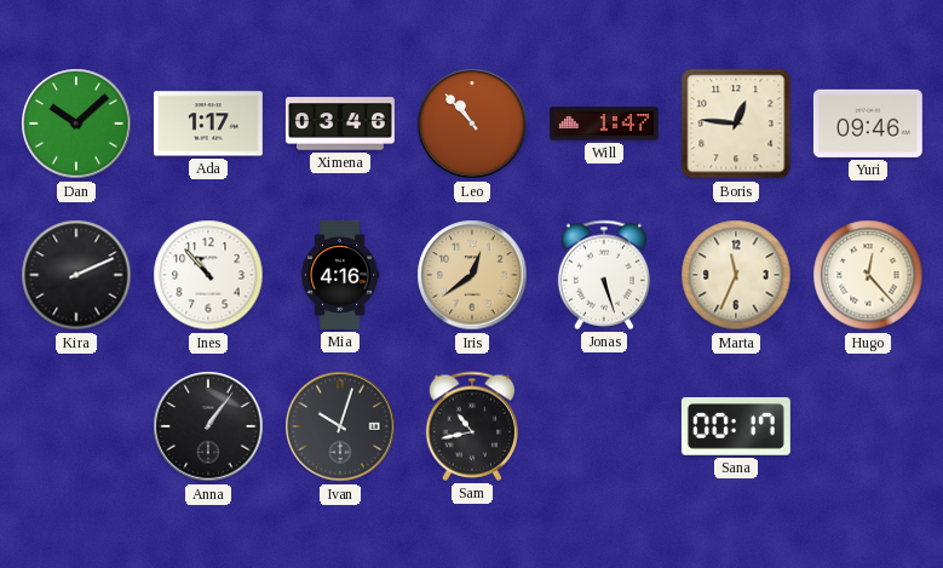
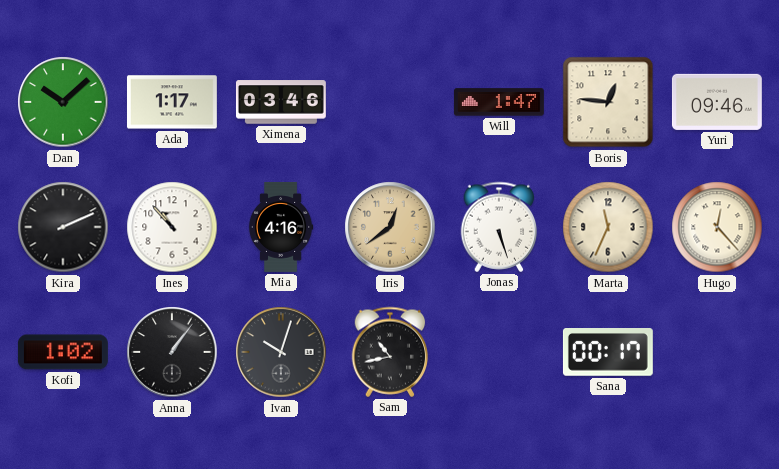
Leo: 10:53 -> none (472, 124)
Kofi: none -> 1:02 (63, 352)
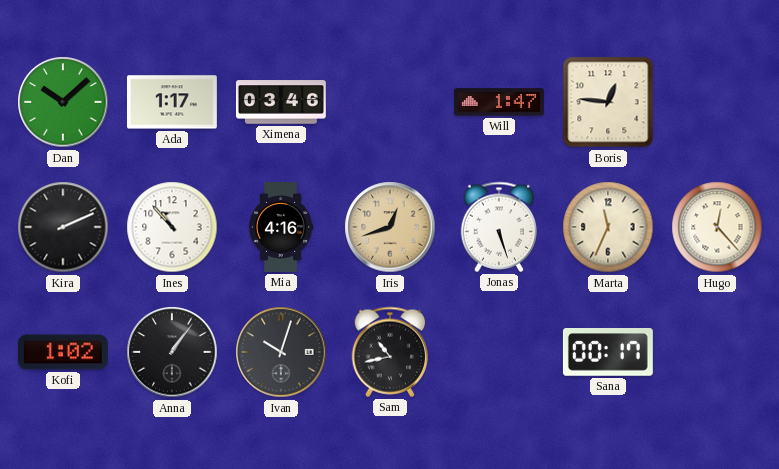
Yuri: 09:46 -> none (717, 102)
Iris: 12:39 -> 12:42 (390, 227)
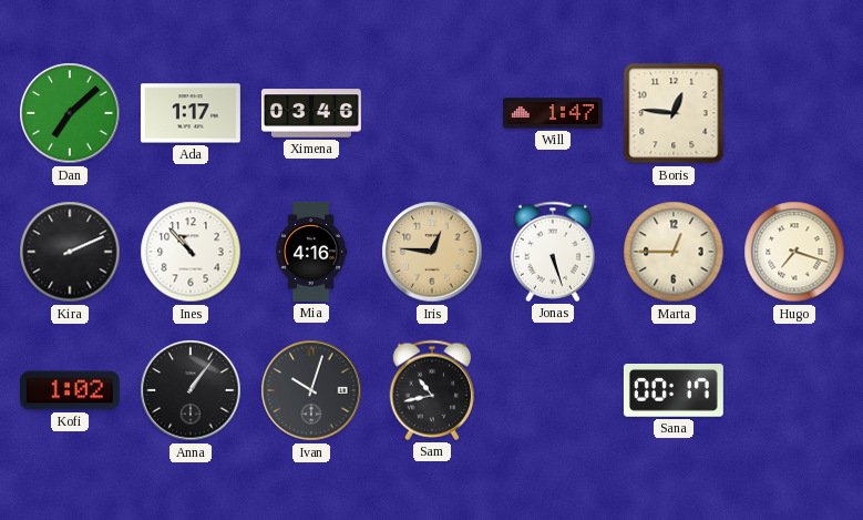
Dan: 10:08 -> 7:08 (70, 113)
Iris: 12:42 -> 12:46 (432, 252)
Marta: 11:34 -> 12:45 (674, 252)
Hugo: 12:23 -> 7:18 (794, 252)
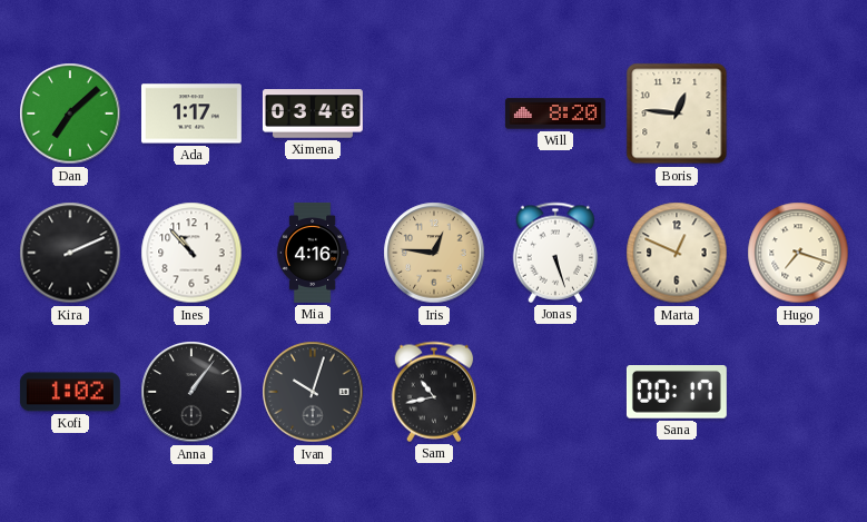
Will: 1:47 -> 8:20 (555, 114)
Marta: 12:45 -> 12:49 (677, 253)
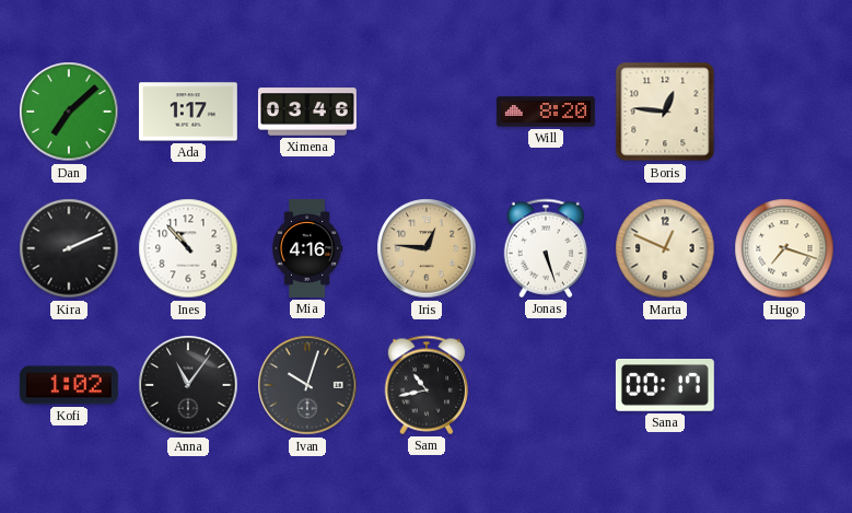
Anna: 1:06 -> 11:06 (188, 385)
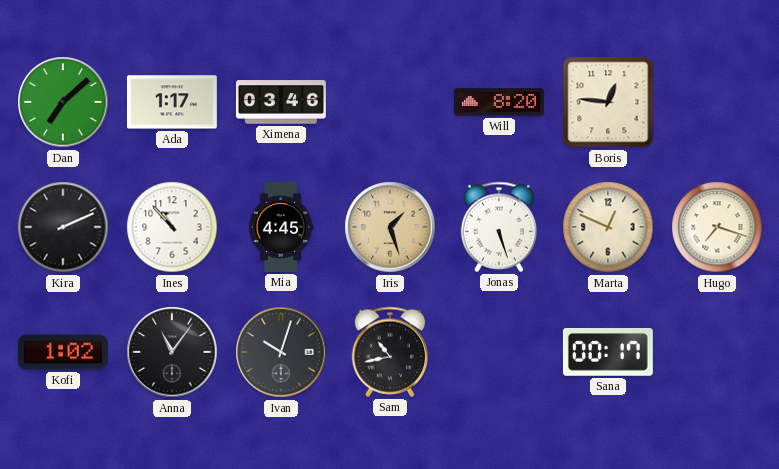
Mia: 4:16 -> 4:45 (281, 227)
Iris: 12:46 -> 1:27 (390, 227)
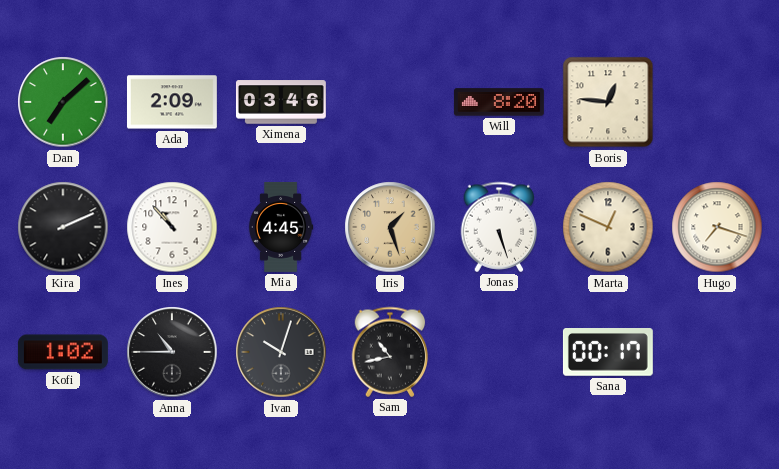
Ada: 1:17 -> 2:09 (172, 102)
Anna: 11:06 -> 10:45 (172, 352)
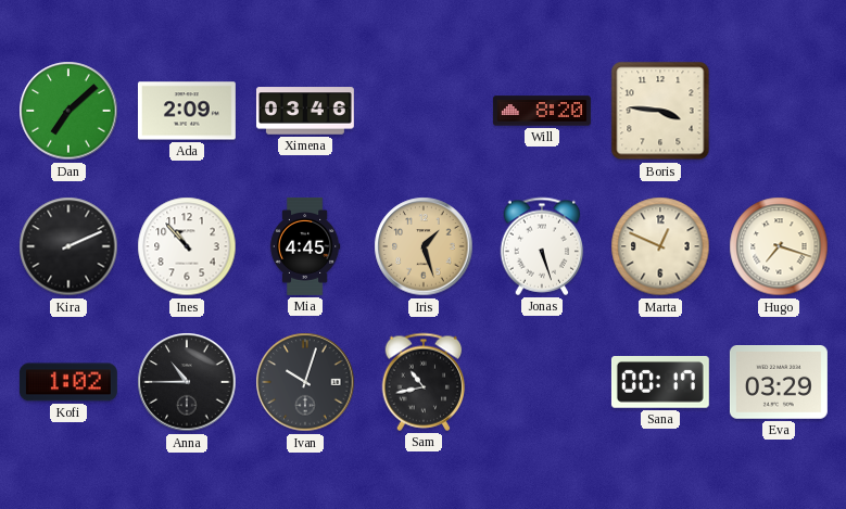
Boris: 12:46 -> 3:46 (660, 111)
Eva: none -> 03:29 (779, 383)
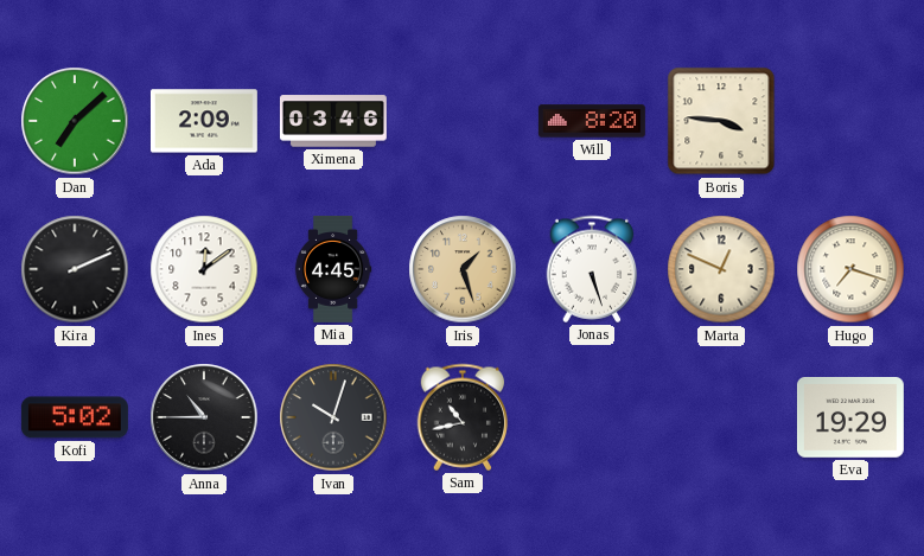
Ines: 10:53 -> 12:09 (204, 269)
Kofi: 1:02 -> 5:02 (75, 417)
Sana: 00:17 -> none (660, 382)
Eva: 03:29 -> 19:29 (850, 418)
